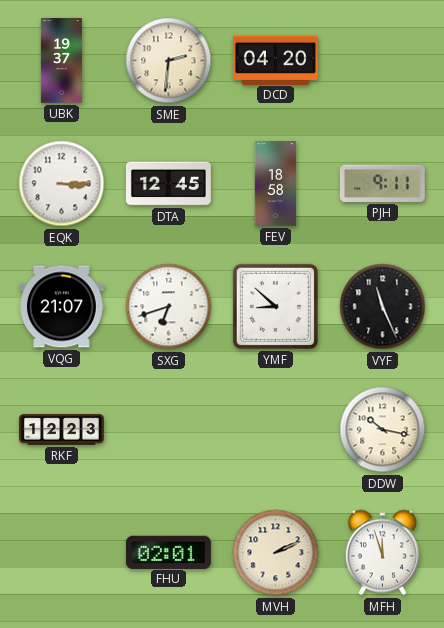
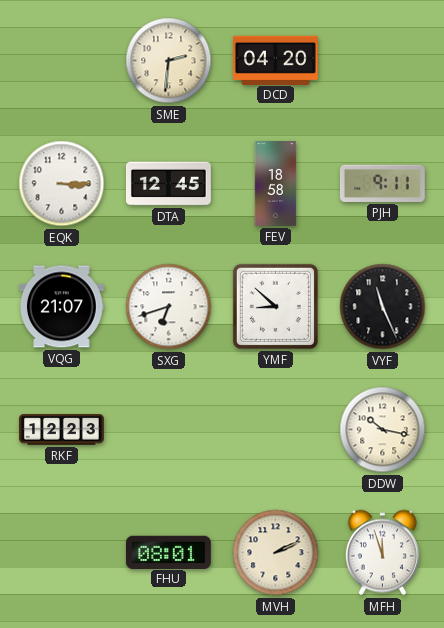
UBK: 19:37 -> none (61, 61)
FHU: 02:01 -> 08:01 (168, 552)
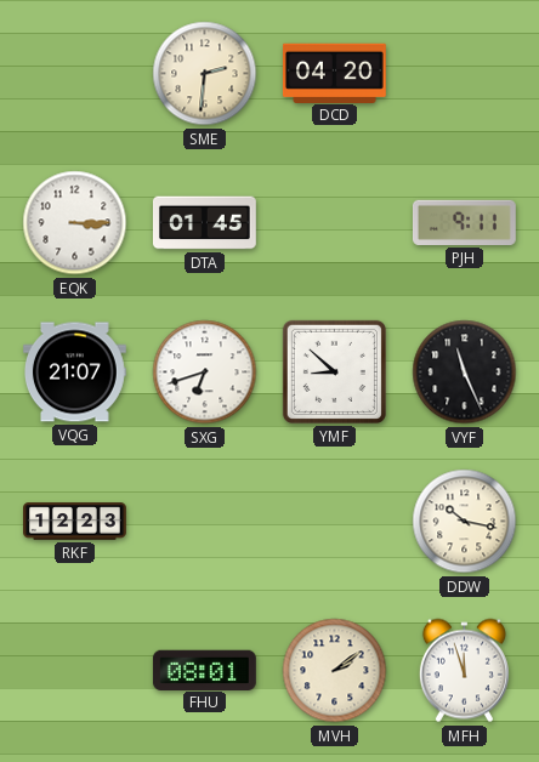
DTA: 12:45 -> 01:45 (204, 223)
FEV: 18:58 -> none (276, 184)
MVH: 2:11 -> 2:09 (335, 671)
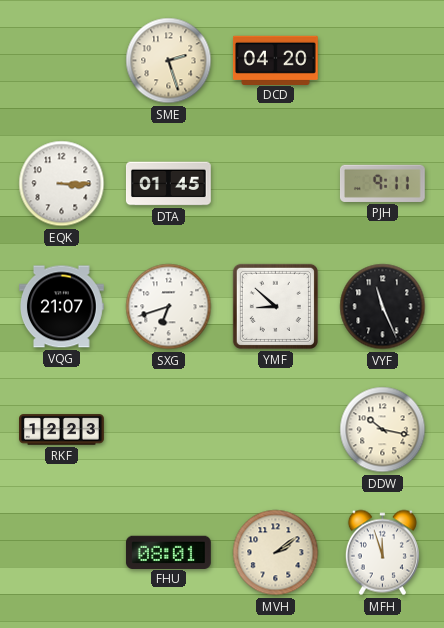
SME: 2:31 -> 2:27 (169, 61)
